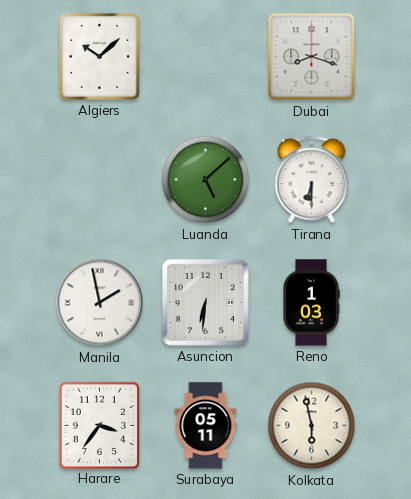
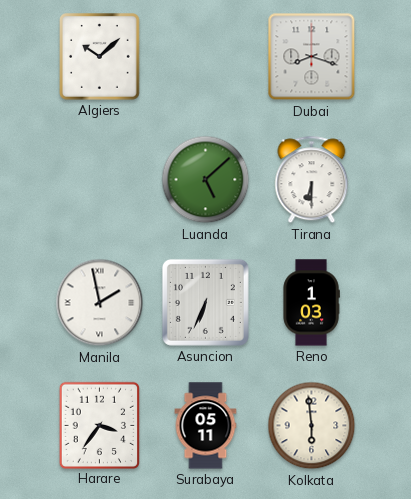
Asuncion: 6:31 -> 6:34 (205, 302)
Kolkata: 5:58 -> 5:59 (312, 426)
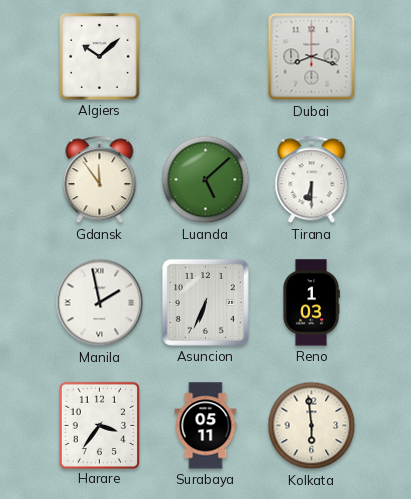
Gdansk: none -> 11:54 (100, 180)
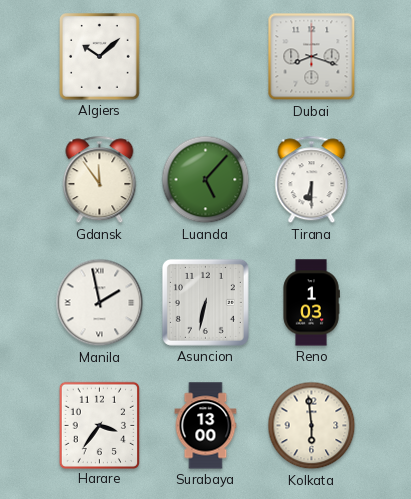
Luanda: 5:08 -> 5:07 (206, 180)
Asuncion: 6:34 -> 6:32 (205, 302)
Surabaya: 05:11 -> 13:00 (206, 426)
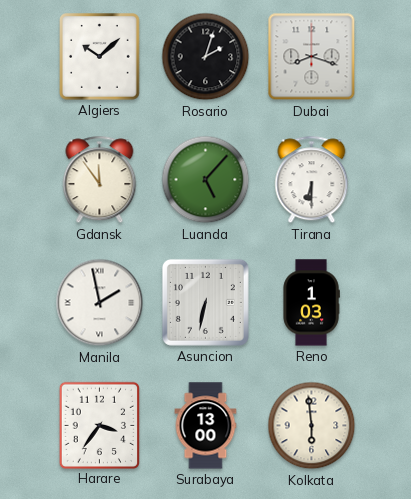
Rosario: none -> 2:03 (206, 57)
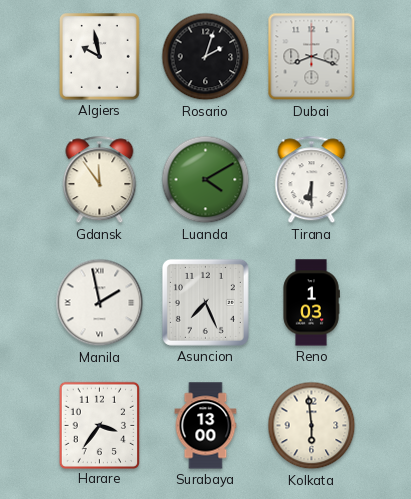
Algiers: 10:08 -> 9:58 (100, 57)
Luanda: 5:07 -> 4:10 (206, 180)
Asuncion: 6:32 -> 7:26 (205, 302)
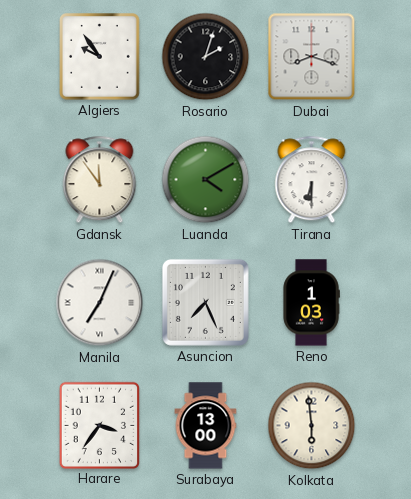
Algiers: 9:58 -> 9:54 (100, 57)
Manila: 1:58 -> 7:04 (100, 303)
